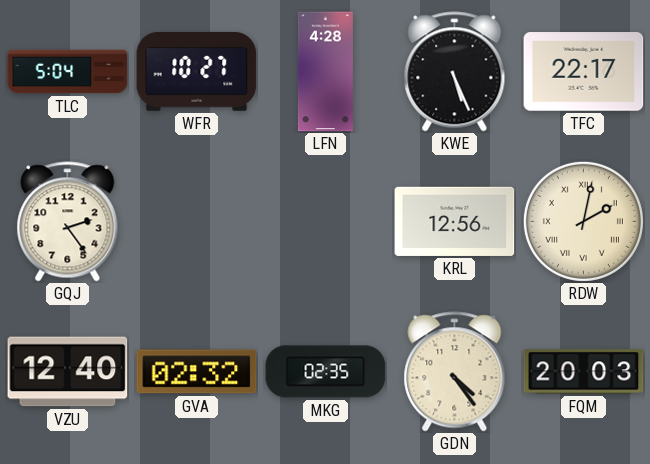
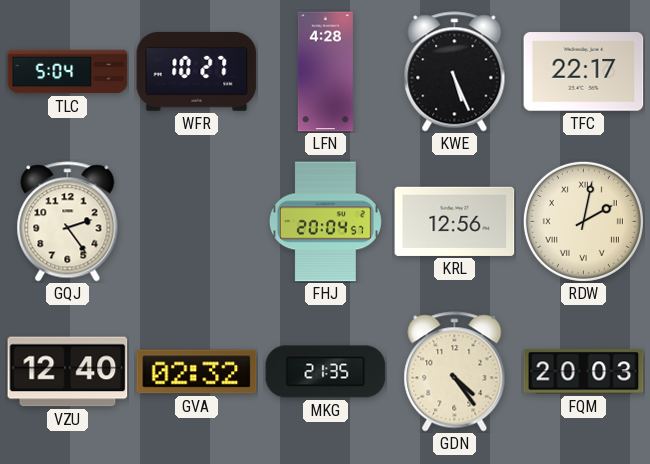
FHJ: none -> 20:04 (325, 222)
MKG: 02:35 -> 21:35 (326, 372)
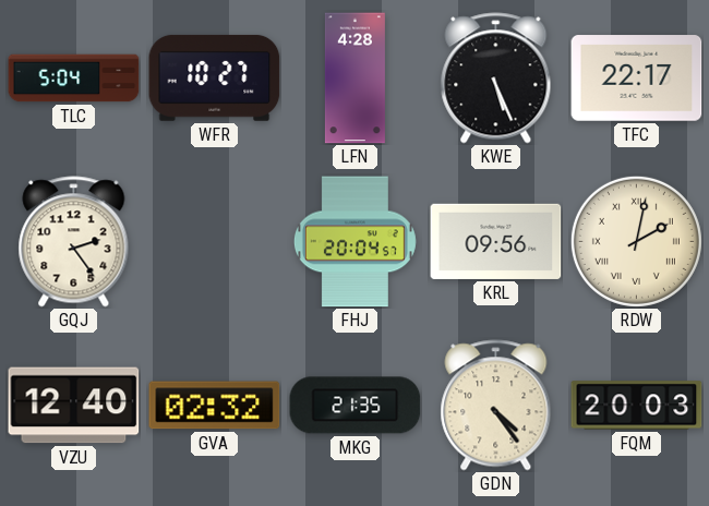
KRL: 12:56 -> 09:56 (496, 241)
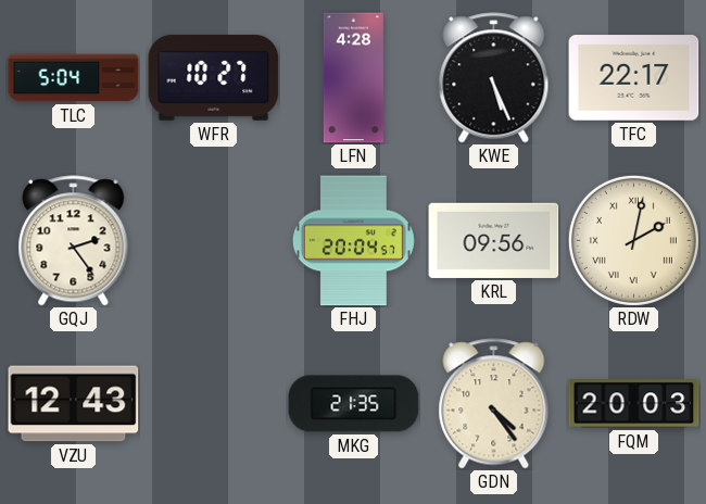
VZU: 12:40 -> 12:43 (74, 404)
GVA: 02:32 -> none (215, 406)
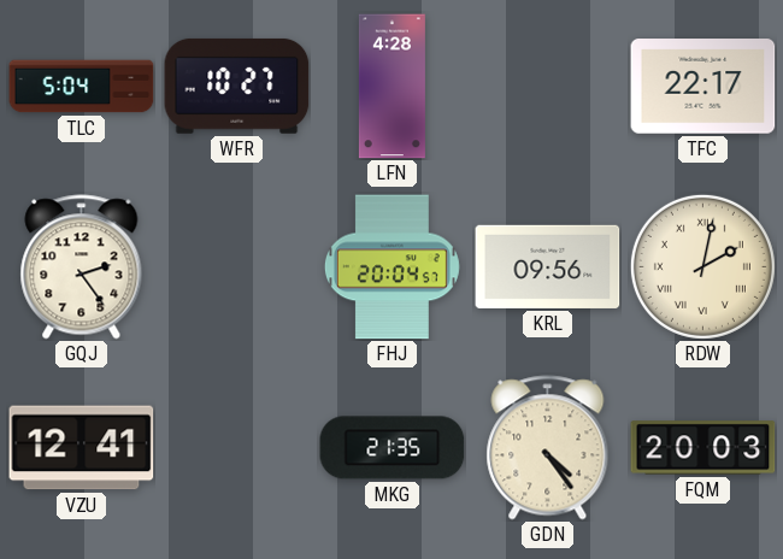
KWE: 5:26 -> none (494, 78)
VZU: 12:43 -> 12:41 (82, 448)
